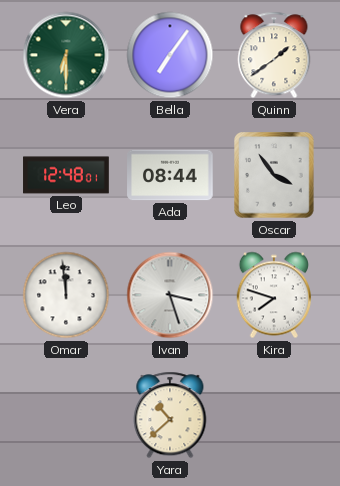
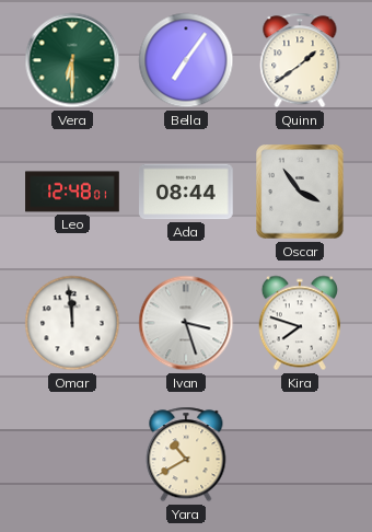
Yara: 10:38 -> 10:40 (186, 454)
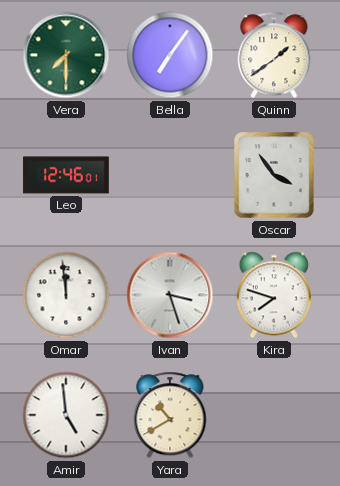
Vera: 6:30 -> 7:30 (66, 55)
Leo: 12:48 -> 12:46 (66, 175)
Ada: 08:44 -> none (186, 192)
Amir: none -> 4:59 (66, 415)
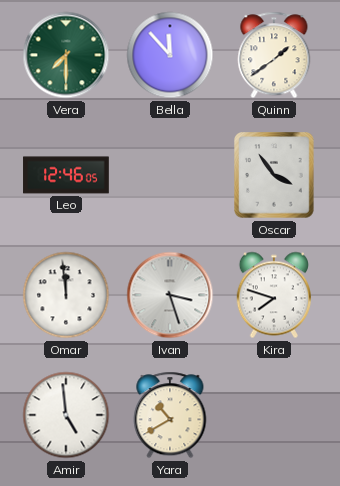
Bella: 7:06 -> 11:53 (170, 55)
Leo: 12:46:01 -> 12:46:05 (66, 175)
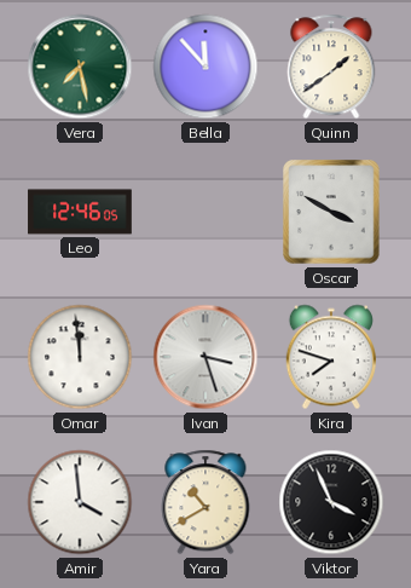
Vera: 7:30 -> 7:28 (80, 67)
Oscar: 3:54 -> 3:50 (331, 212)
Amir: 4:59 -> 3:59 (80, 502)
Viktor: none -> 3:56 (331, 502)
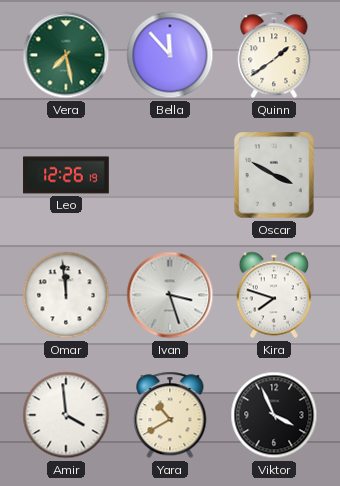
Leo: 12:46 -> 12:26 (66, 175)
